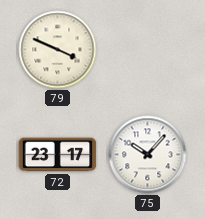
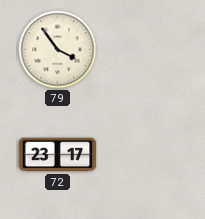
79: 3:49 -> 3:54 (58, 50)
75: 10:07 -> none (148, 155)
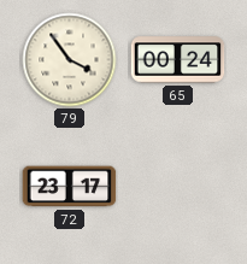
65: none -> 00:24 (178, 60)
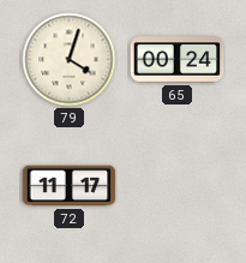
79: 3:54 -> 4:03 (70, 60)
72: 23:17 -> 11:17 (70, 186)
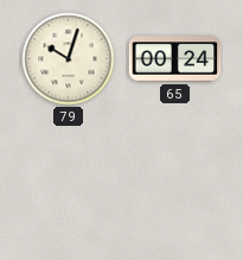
79: 4:03 -> 10:03 (69, 59)
72: 11:17 -> none (70, 186)
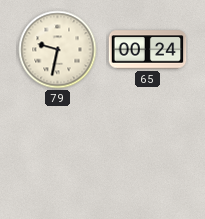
79: 10:03 -> 9:32 (58, 50)
